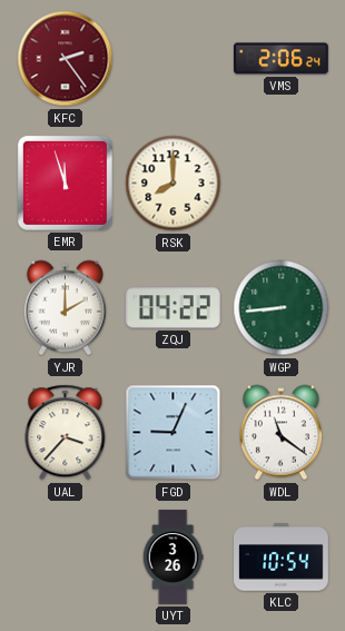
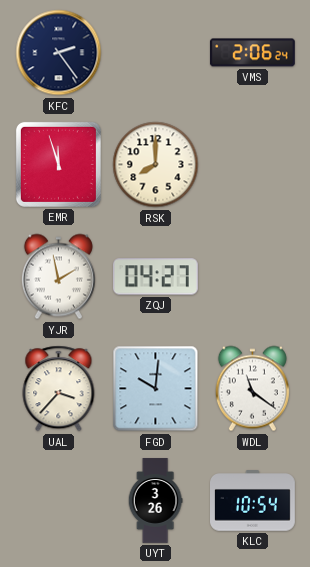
KFC dial: burgundy -> navy (59, 53)
YJR: 2:00 -> 1:58 (58, 277)
ZQJ: 04:22 -> 04:27 (155, 277)
WGP: 8:44 -> none (282, 308)
FGD: 9:04 -> 10:01 (156, 389)
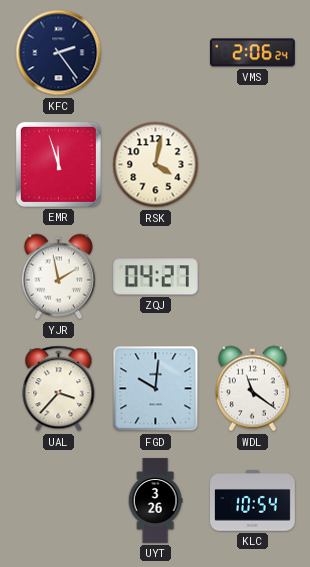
RSK: 8:00 -> 4:02 (156, 165)
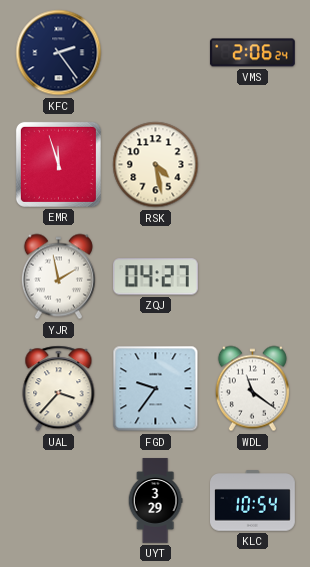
RSK: 4:02 -> 4:28 (156, 165)
FGD: 10:01 -> 9:36 (156, 389)
UYT: 3:26 -> 3:29 (155, 501)
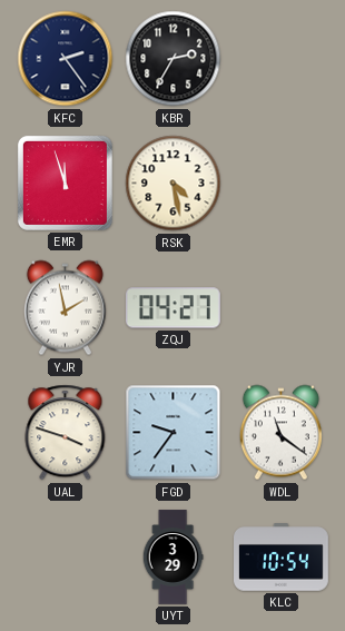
KBR: none -> 2:35 (174, 59)
VMS: 2:06 -> none (252, 53)
UAL: 3:37 -> 3:48 (66, 433)
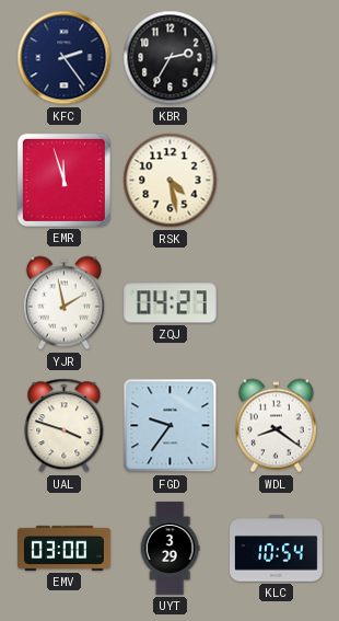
WDL: 11:21 -> 8:21 (276, 426)
EMV: none -> 03:00 (65, 548)
